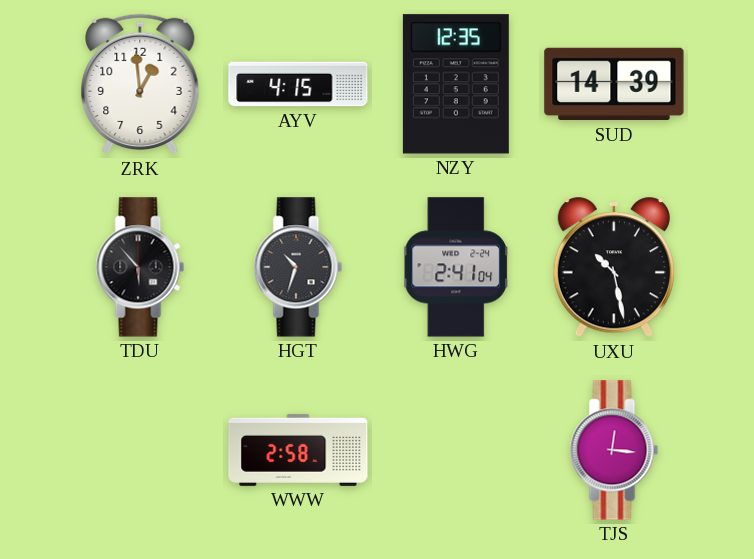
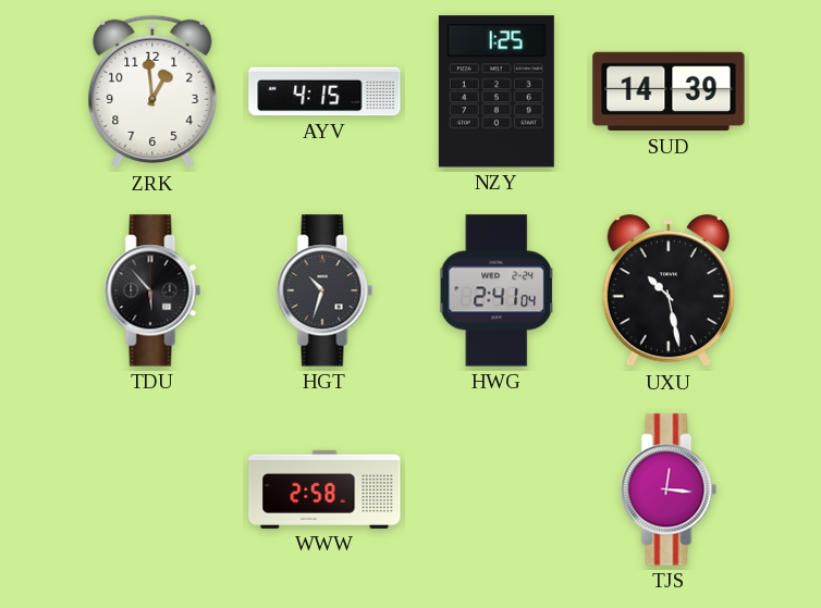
NZY: 12:35 -> 1:25 (497, 91)
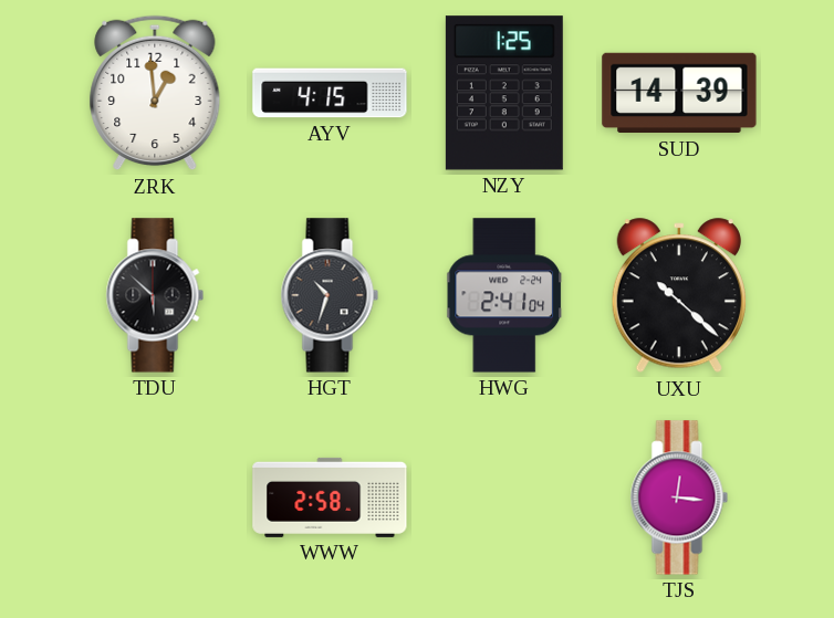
TDU: 5:53 -> 5:52 (155, 295)
UXU: 10:28 -> 10:22 (679, 296)
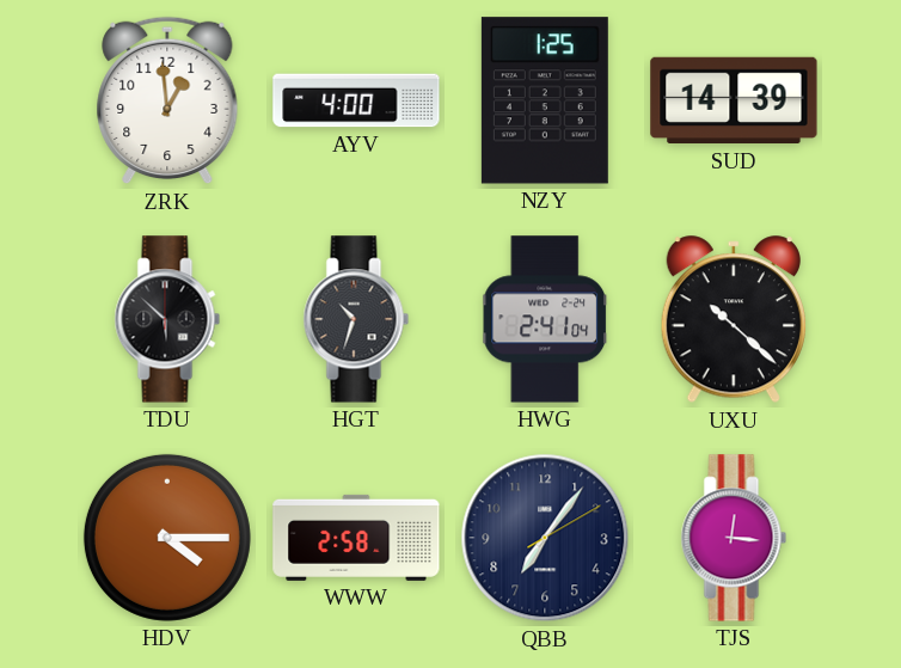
AYV: 4:15 -> 4:00 (356, 100)
HDV: none -> 4:15 (167, 538)
QBB: none -> 7:06 (545, 538)
